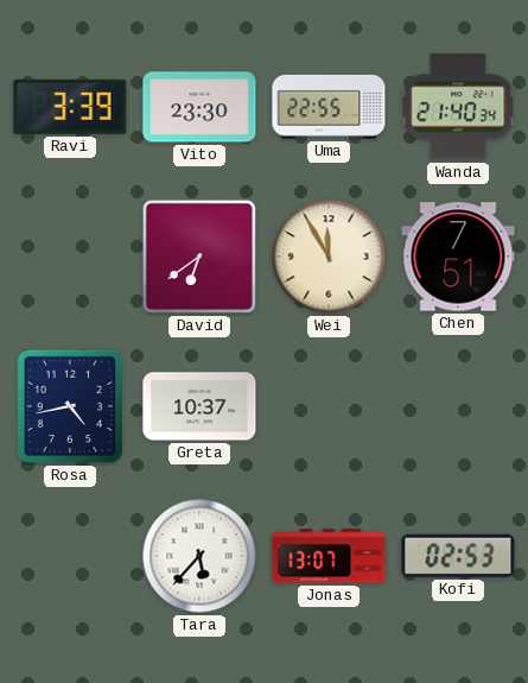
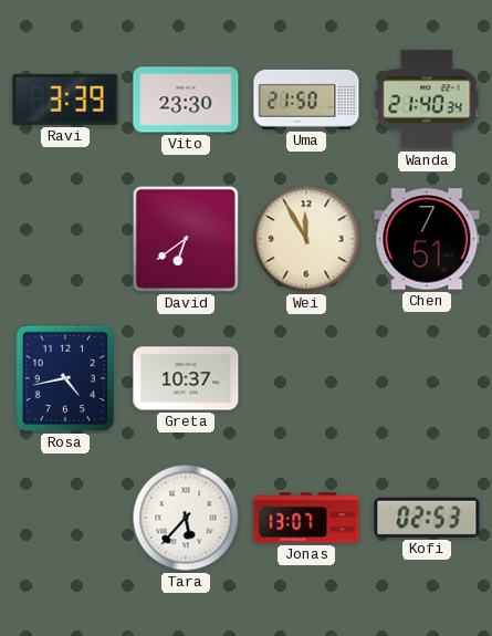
Uma: 22:55 -> 21:50 (306, 100)
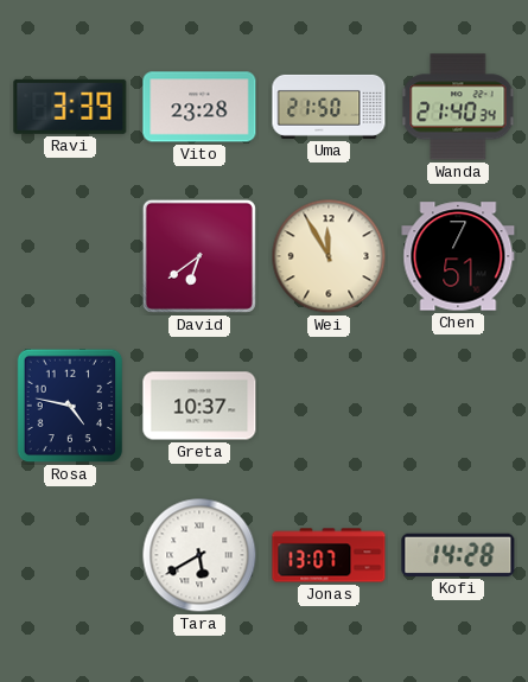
Vito: 23:30 -> 23:28 (199, 107)
Rosa: 4:43 -> 4:47 (70, 406)
Tara: 5:37 -> 5:40 (199, 555)
Kofi: 02:53 -> 14:28 (458, 555)
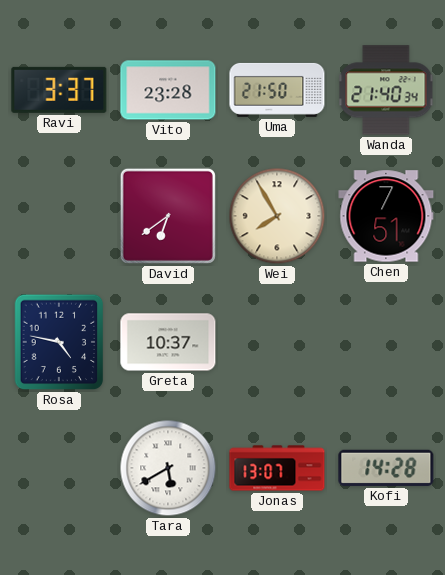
Ravi: 3:39 -> 3:37 (59, 90)
Wei: 11:55 -> 7:55 (277, 216)
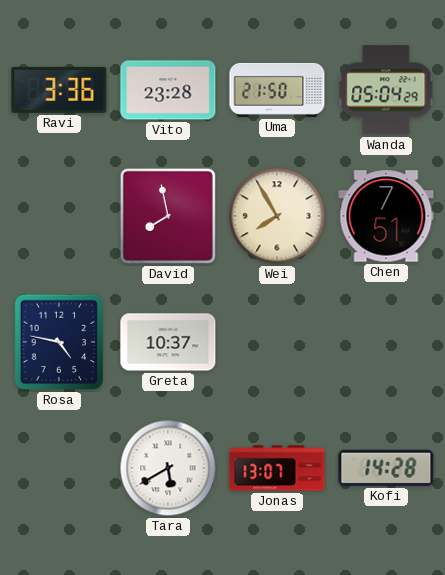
Ravi: 3:37 -> 3:36 (59, 90)
Wanda: 21:40 -> 05:04 (386, 90)
David: 6:39 -> 7:58 (168, 216)
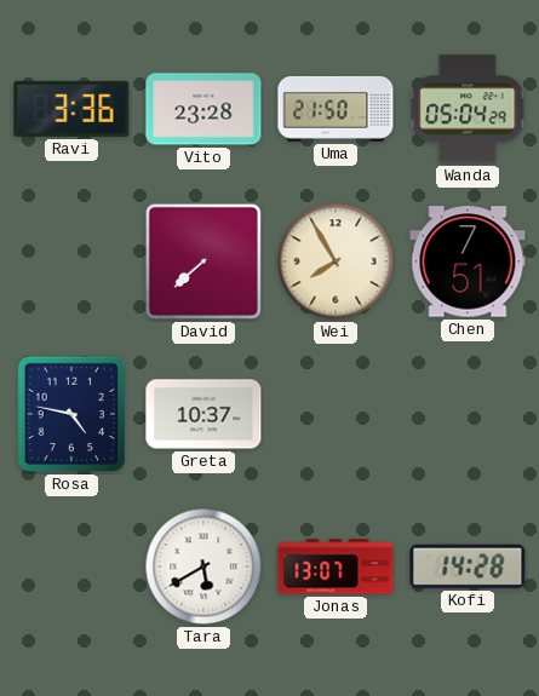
David: 7:58 -> 7:38 (203, 261)
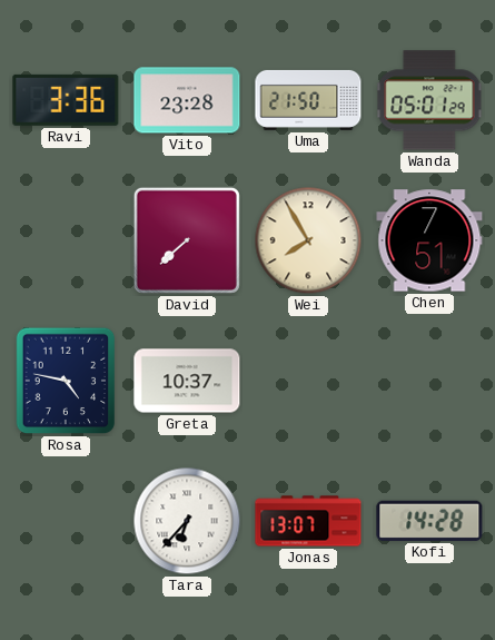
Wanda: 05:04 -> 05:01 (429, 100)
Tara: 5:40 -> 6:37 (187, 521)
